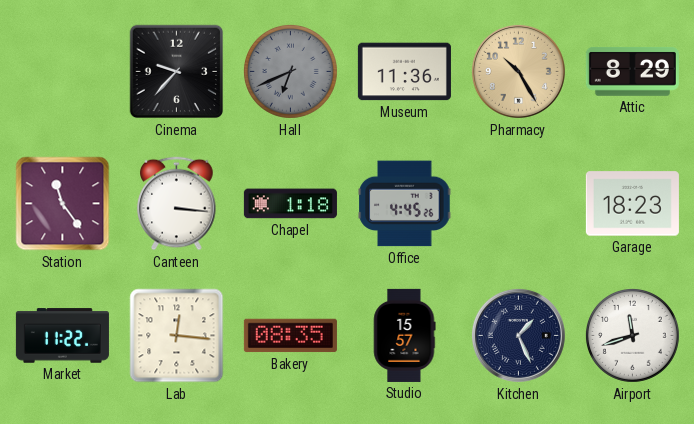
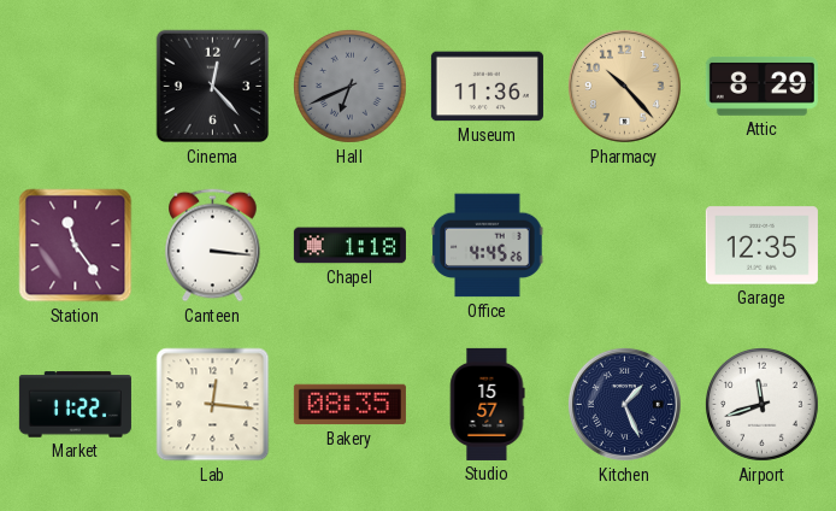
Cinema: 9:37 -> 12:23 (213, 87)
Pharmacy: 10:25 -> 10:23 (624, 86)
Garage: 18:23 -> 12:35 (761, 246)
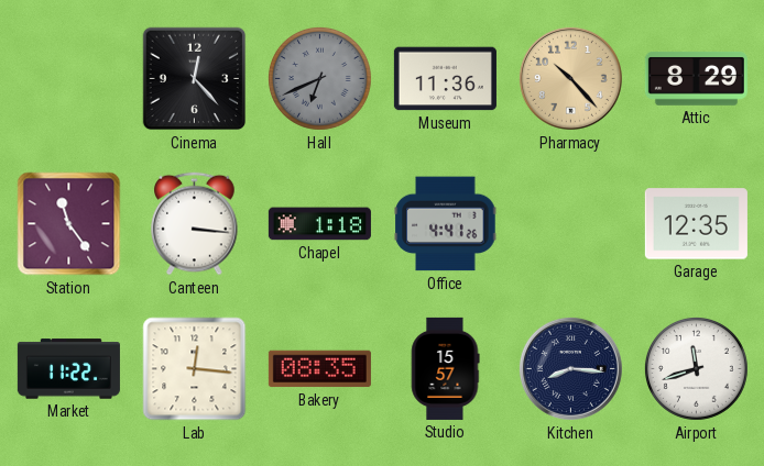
Office: 4:45 -> 4:41 (446, 224)
Kitchen: 1:26 -> 8:16 (570, 368)
